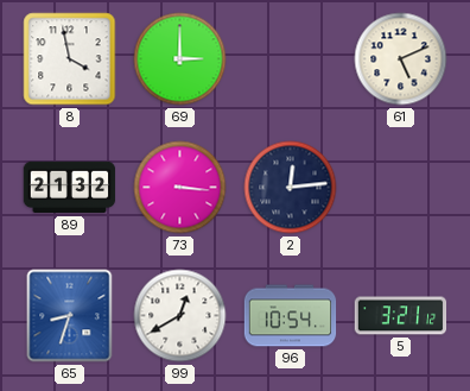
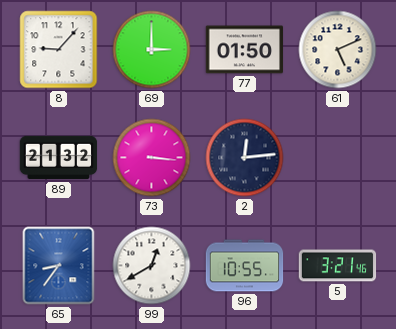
8: 3:58 -> 9:07 (59, 50)
77: none -> 01:50 (245, 50)
65: 8:33 -> 8:36 (59, 266)
96: 10:54 -> 10:55 (245, 266)
5: 3:21:12 -> 3:21:46 (338, 266)
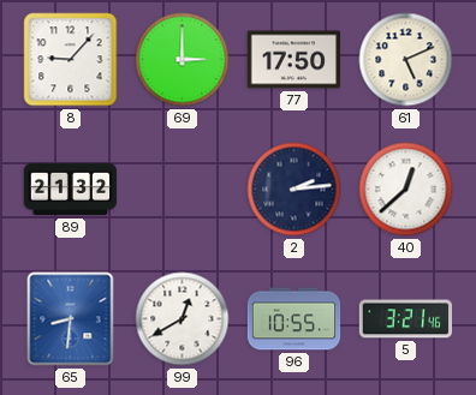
77: 01:50 -> 17:50 (294, 60)
73: 3:16 -> none (152, 158)
2: 12:14 -> 2:14 (294, 190)
40: none -> 12:38 (406, 190)
65: 8:36 -> 8:31 (71, 319)
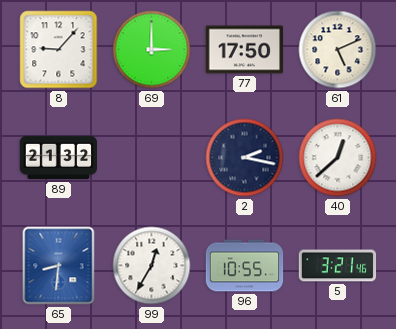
2: 2:14 -> 2:17 (245, 158)
99: 12:40 -> 12:35 (152, 266)
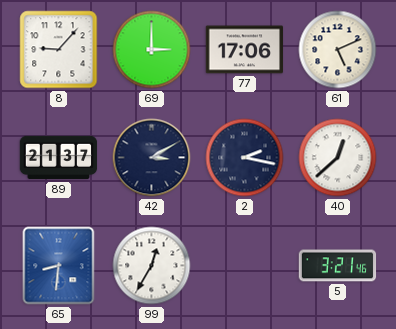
77: 17:50 -> 17:06 (245, 50)
89: 21:32 -> 21:37 (59, 158)
42: none -> 3:10 (152, 158)
96: 10:55 -> none (245, 266)
